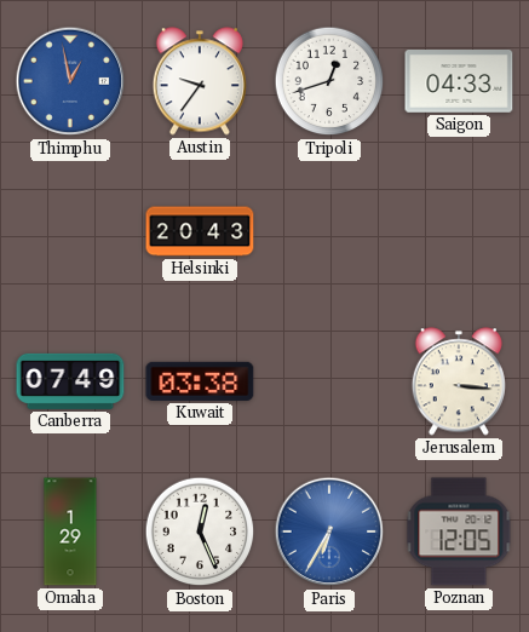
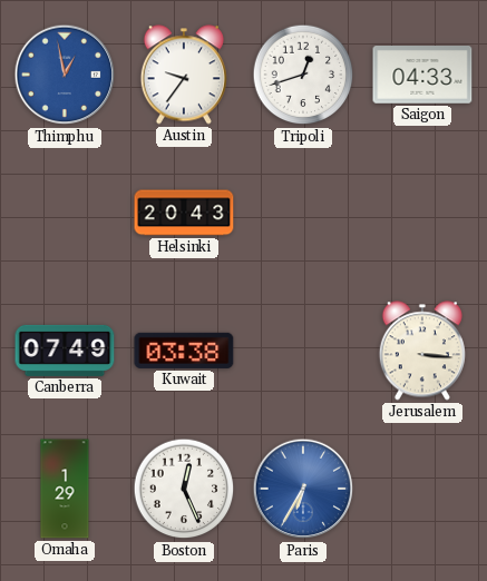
Poznan: 12:05 -> none (459, 532)
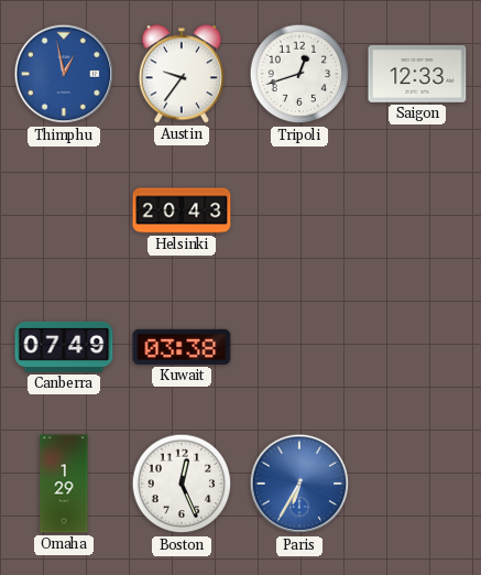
Saigon: 04:33 -> 12:33 (417, 74)
Jerusalem: 3:16 -> none (422, 351)
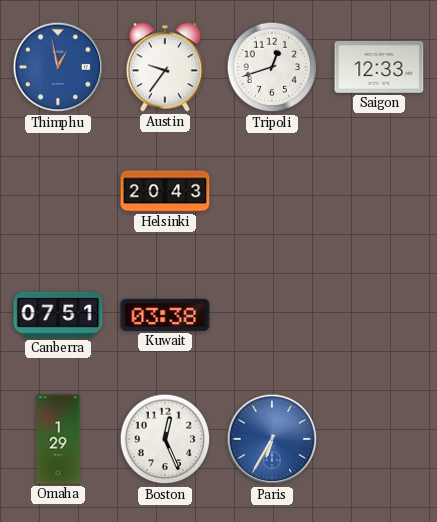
Canberra: 07:49 -> 07:51 (58, 315)
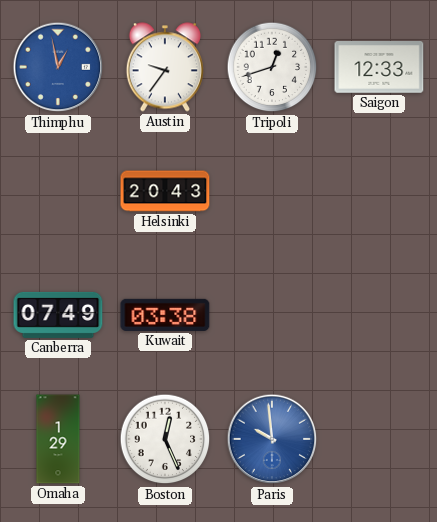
Canberra: 07:51 -> 07:49 (58, 315)
Paris: 6:35 -> 9:59 (272, 439)
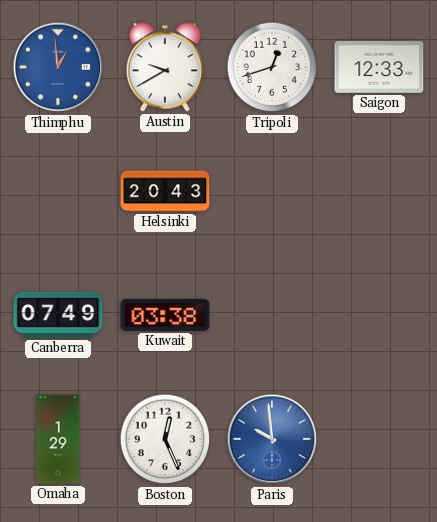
Thimphu: 12:58 -> 12:59 (58, 67)
Austin: 9:36 -> 9:40 (165, 67)
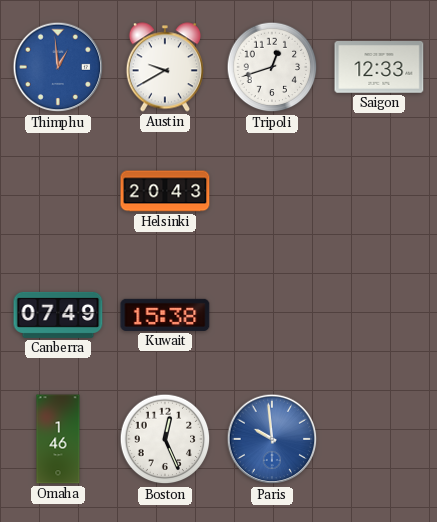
Kuwait: 03:38 -> 15:38 (165, 315)
Omaha: 1:29 -> 1:46 (58, 439)
